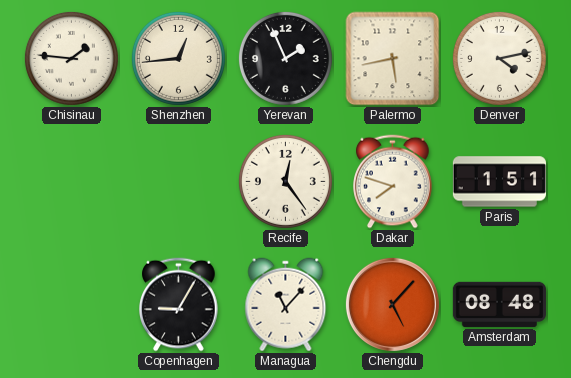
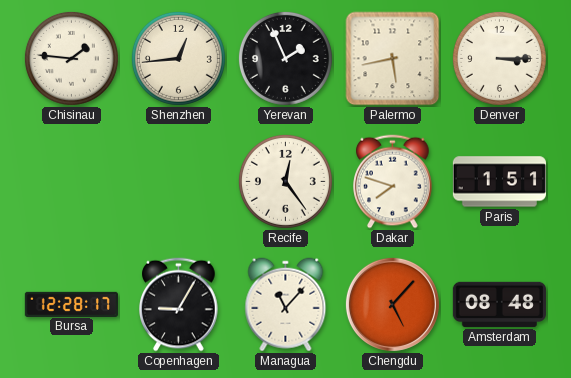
Denver: 4:13 -> 3:15 (499, 58)
Bursa: none -> 12:28 (71, 304)
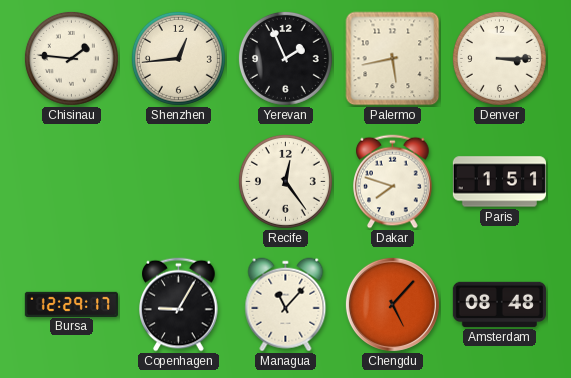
Bursa: 12:28 -> 12:29 (71, 304)
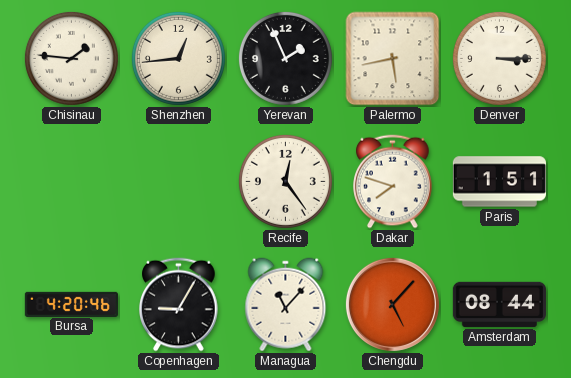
Bursa: 12:29 -> 4:20 (71, 304)
Amsterdam: 08:48 -> 08:44 (499, 304)
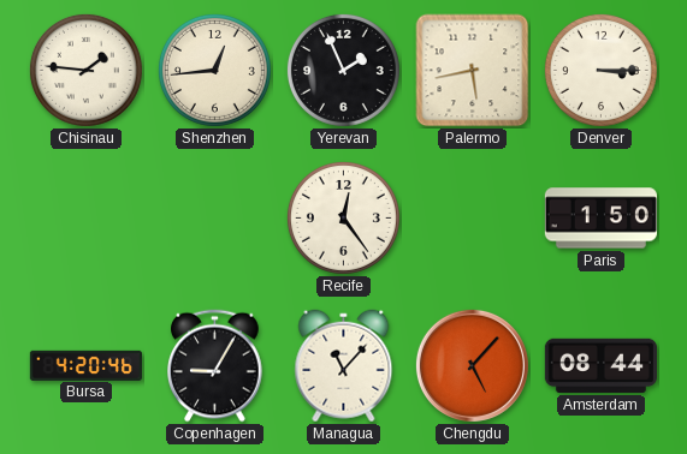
Dakar: 7:48 -> none (393, 182)
Paris: 1:51 -> 1:50 (600, 219)
